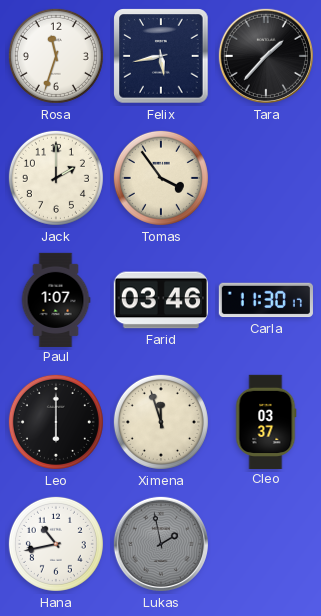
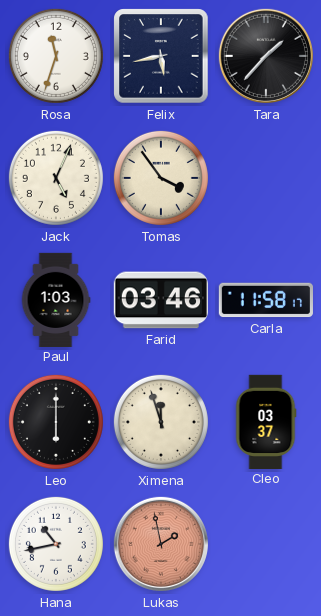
Jack: 2:00 -> 5:04 (56, 178)
Paul: 1:07 -> 1:03 (56, 299)
Carla: 11:30 -> 11:58 (266, 300)
Lukas dial: grey -> salmon (161, 544)
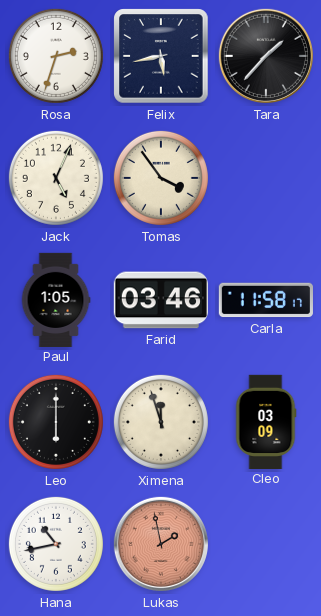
Rosa: 11:33 -> 2:33 (56, 56)
Paul: 1:03 -> 1:05 (56, 299)
Cleo: 03:37 -> 03:09 (266, 421)
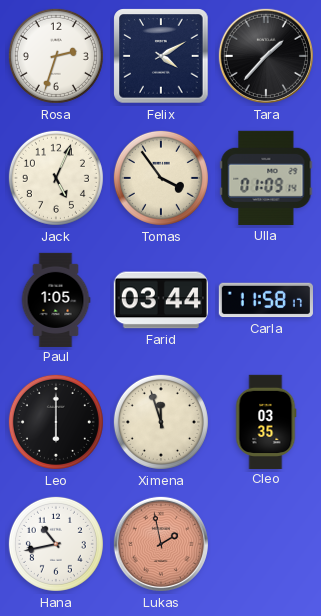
Felix: 5:43 -> 4:10 (161, 56)
Ulla: none -> 01:09 (266, 178)
Farid: 03:46 -> 03:44 (161, 300)
Cleo: 03:09 -> 03:35 (266, 421)
